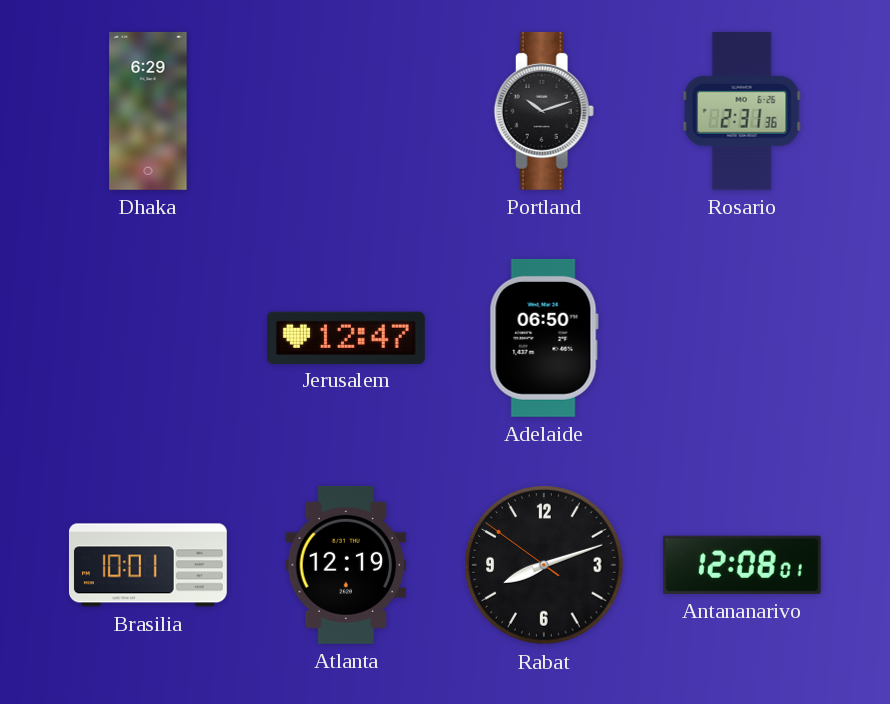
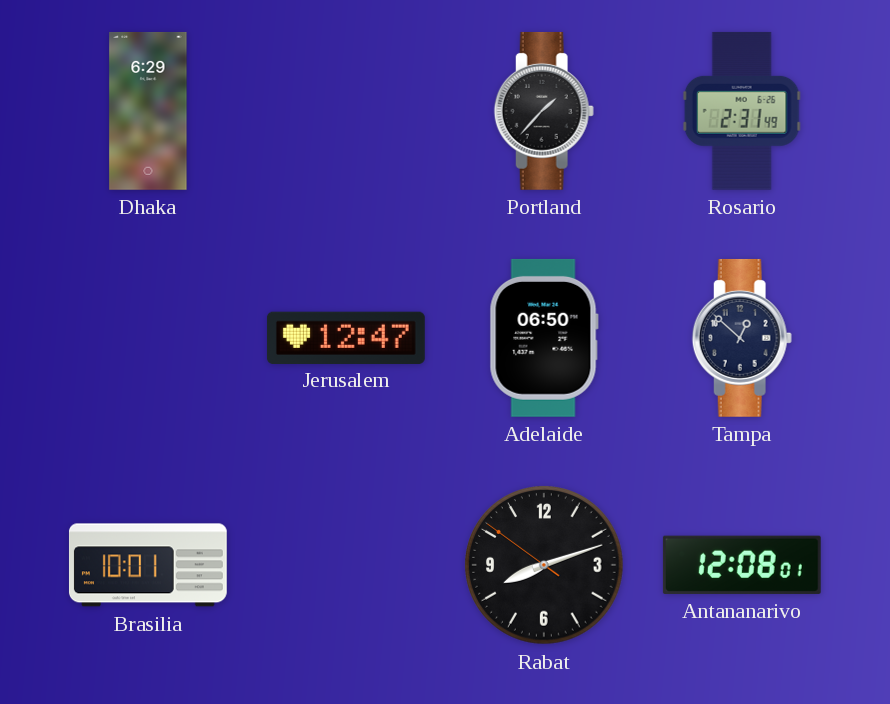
Portland: 10:12 -> 1:37 (544, 111)
Rosario: 2:31:36 -> 2:31:49 (742, 111)
Tampa: none -> 12:52 (742, 338)
Atlanta: 12:19 -> none (346, 565)
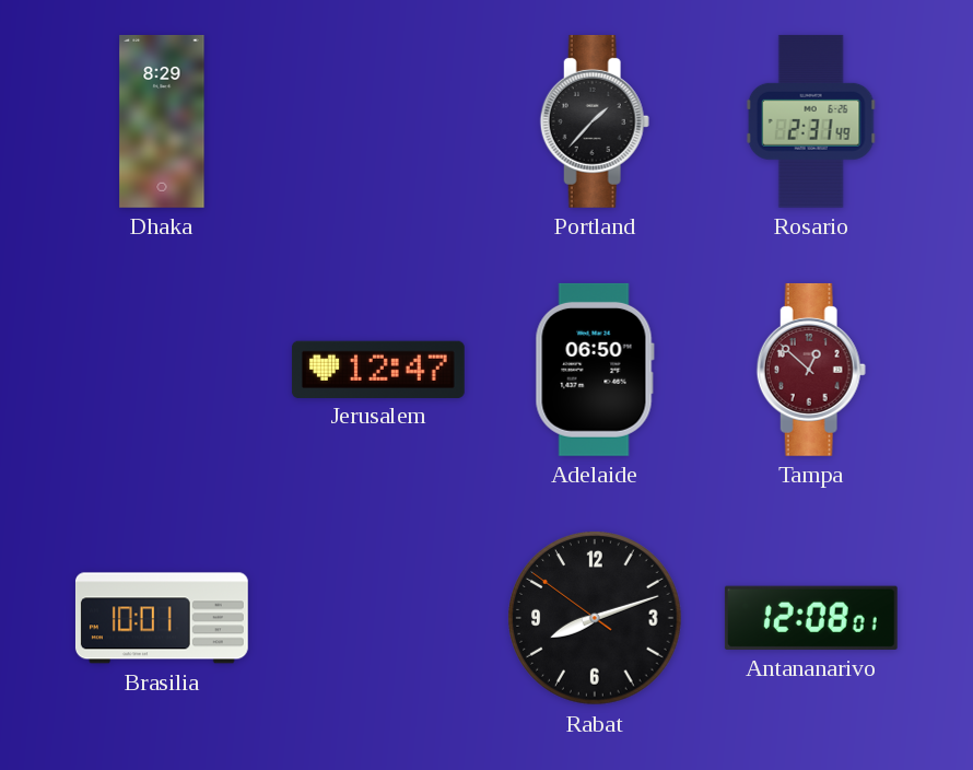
Dhaka: 6:29 -> 8:29 (162, 121)
Tampa dial: navy -> burgundy (811, 370)
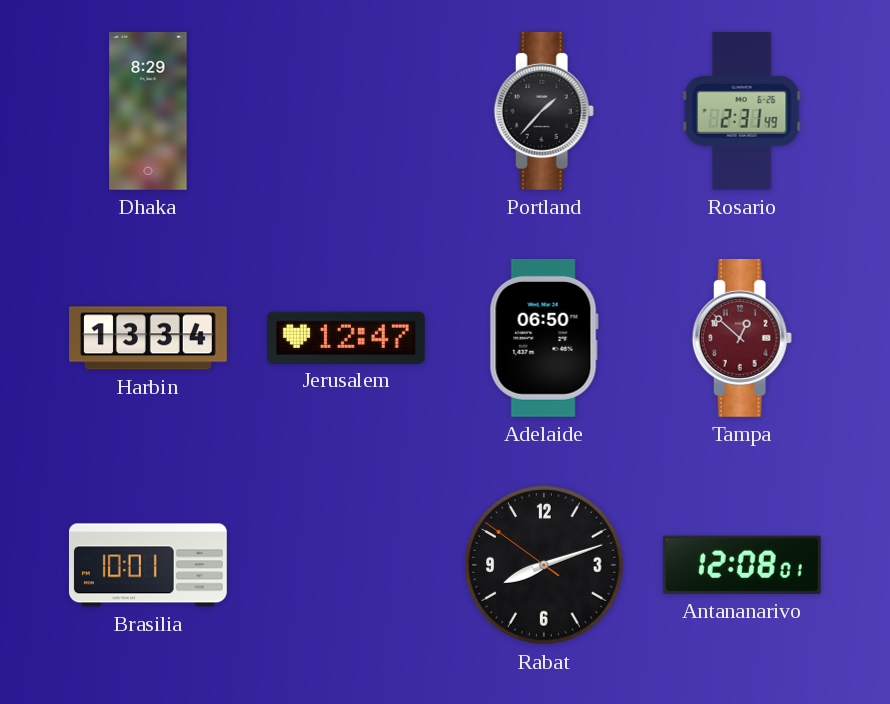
Harbin: none -> 13:34 (149, 338)
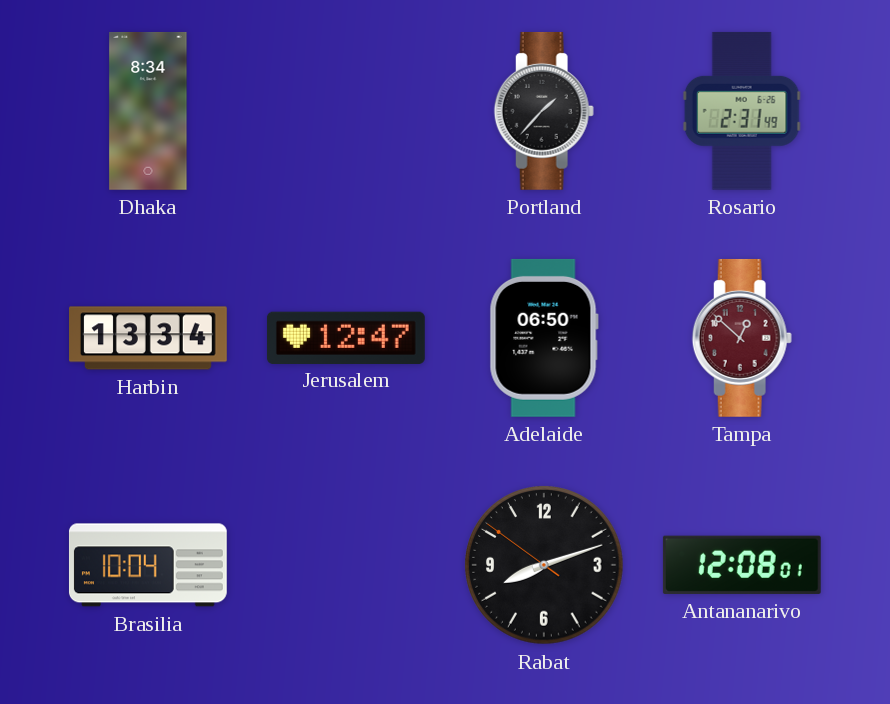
Dhaka: 8:29 -> 8:34 (148, 111)
Brasilia: 10:01 -> 10:04 (148, 565)
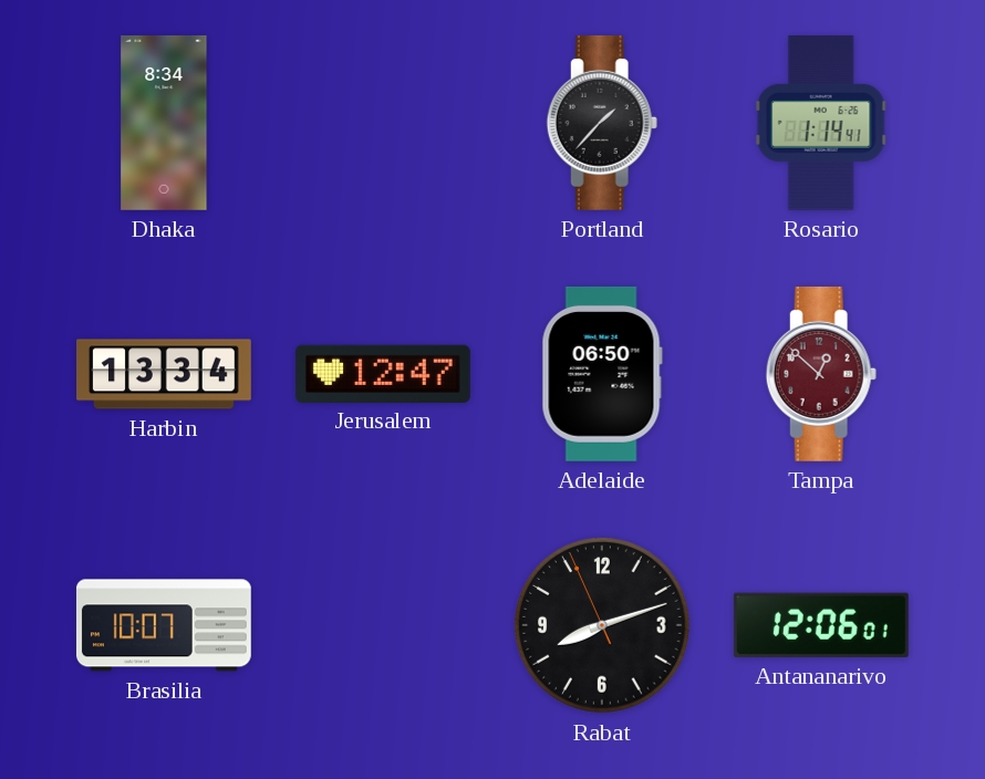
Rosario: 2:31 -> 1:14 (821, 123)
Brasilia: 10:04 -> 10:07 (164, 625)
Rabat: 8:11:51 -> 8:11:56 (602, 625)
Antananarivo: 12:08 -> 12:06 (821, 625)
